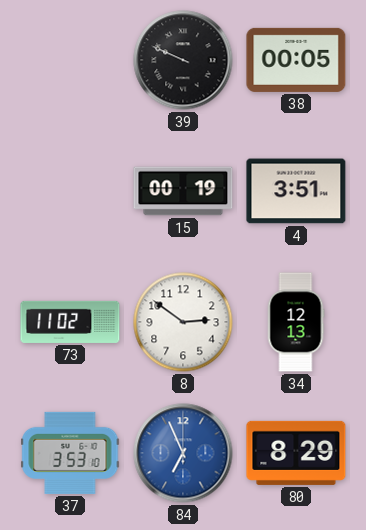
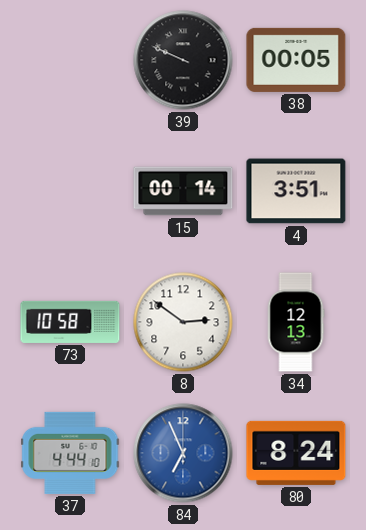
15: 00:19 -> 00:14 (183, 191)
73: 11:02 -> 10:58 (70, 322)
37: 3:53 -> 4:44 (70, 453)
80: 8:29 -> 8:24 (296, 453)
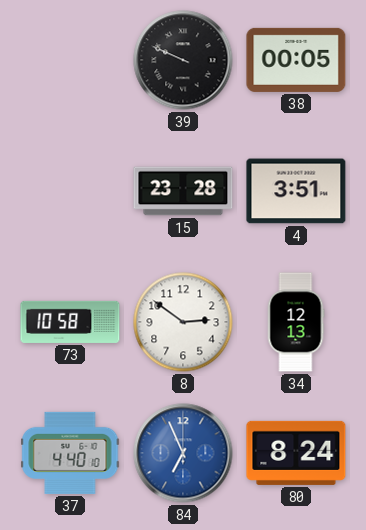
15: 00:14 -> 23:28 (183, 191)
37: 4:44 -> 4:40 (70, 453)
